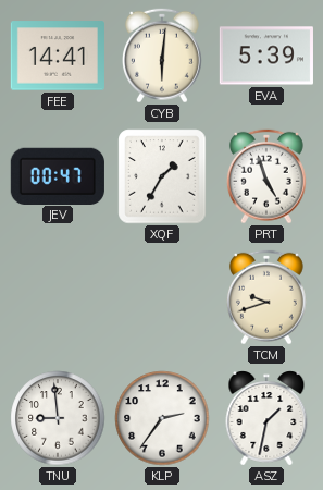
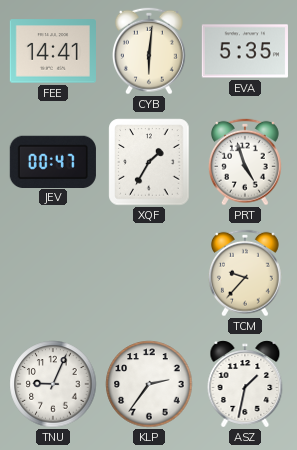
EVA: 5:39 -> 5:35 (245, 51)
TCM: 9:42 -> 9:37 (245, 273)
TNU: 8:59 -> 9:04 (53, 384)
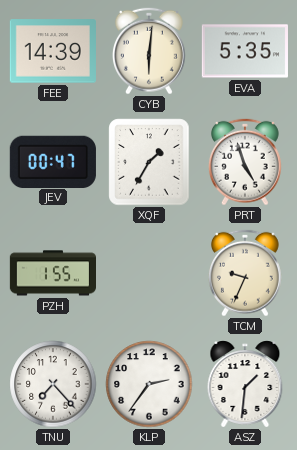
FEE: 14:41 -> 14:39 (53, 51)
PZH: none -> 1:55 (52, 273)
TCM: 9:37 -> 9:34 (245, 273)
TNU: 9:04 -> 7:23 (53, 384)
ASZ: 1:32 -> 1:31 (245, 384)
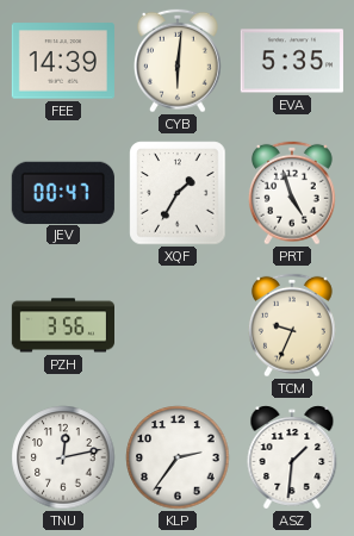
PZH: 1:55 -> 3:56 (62, 325)
TNU: 7:23 -> 12:13 (63, 457)
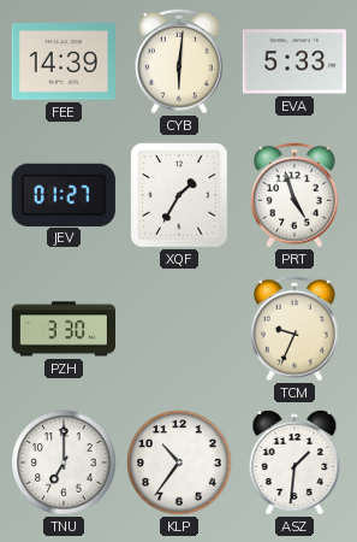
EVA: 5:35 -> 5:33 (294, 61)
JEV: 00:47 -> 01:27 (64, 194)
PZH: 3:56 -> 3:30 (63, 329)
TNU: 12:13 -> 7:00 (64, 463)
KLP: 2:36 -> 10:36 (179, 463)
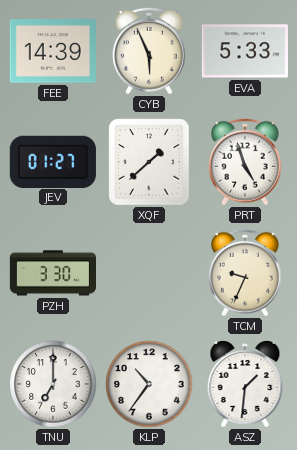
CYB: 6:01 -> 5:56 (149, 51)
XQF: 1:35 -> 1:38 (149, 162)
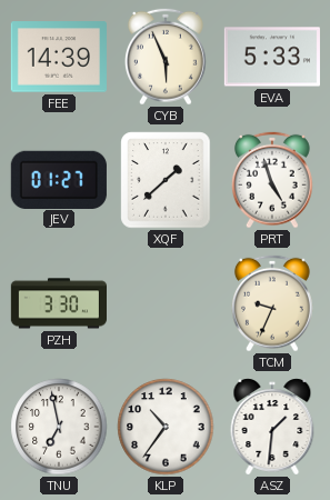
TNU: 7:00 -> 6:58 (59, 427)
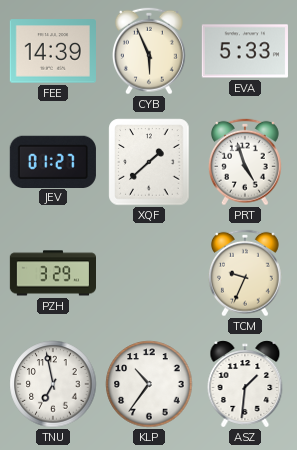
PZH: 3:30 -> 3:29 (52, 273)
